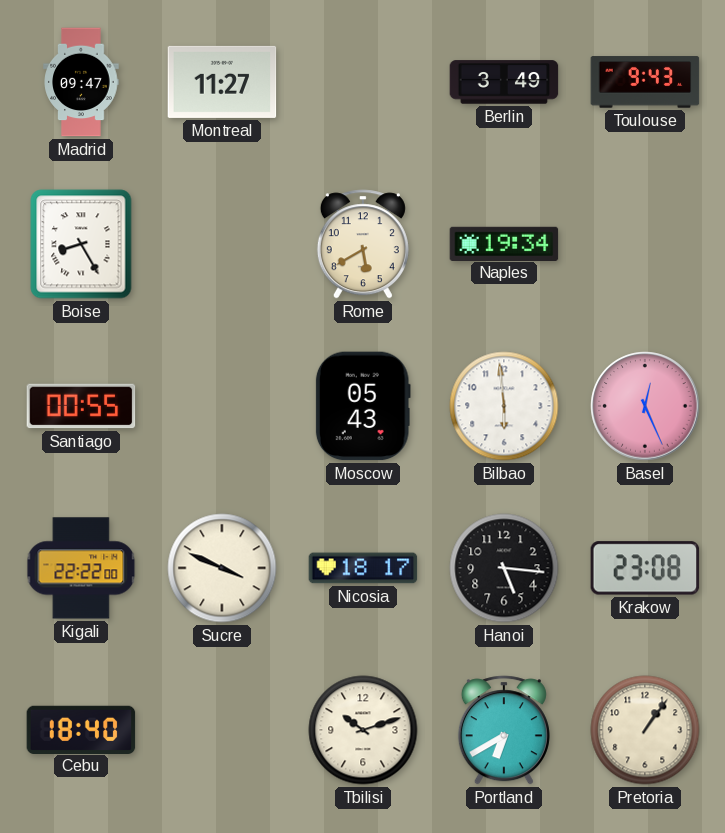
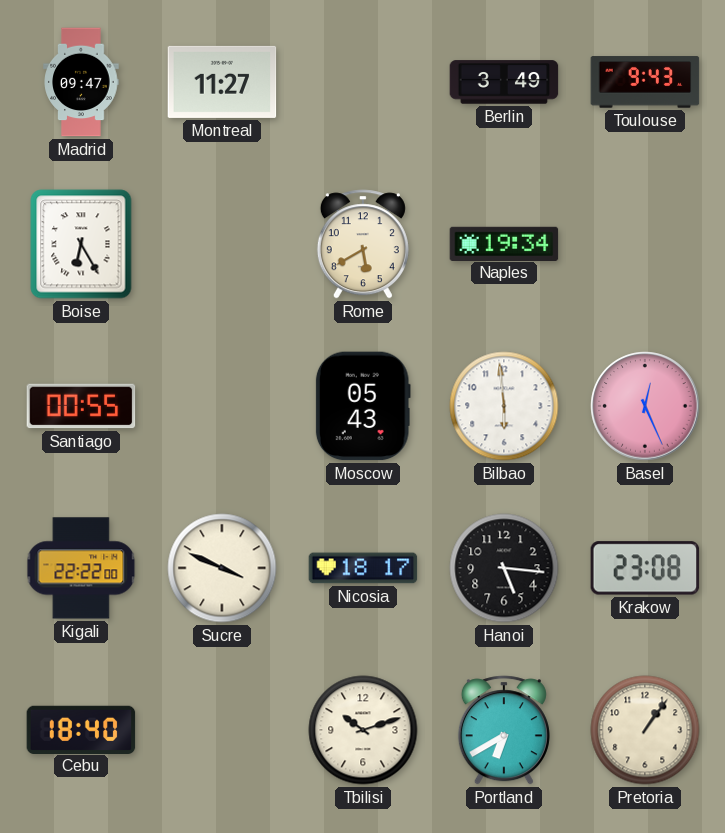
Boise: 8:25 -> 6:25 (81, 244)
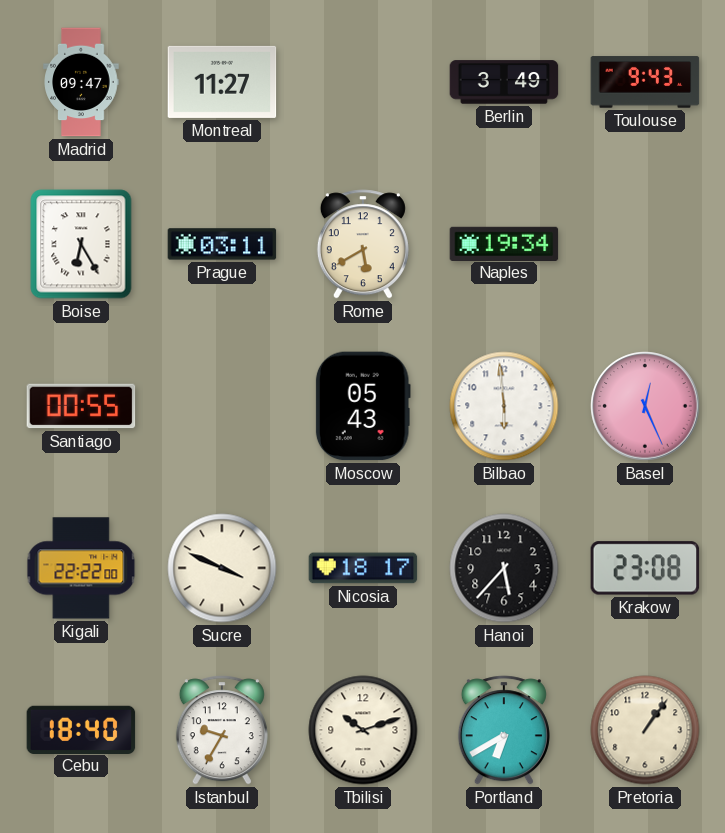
Prague: none -> 03:11 (222, 244)
Hanoi: 5:16 -> 5:37 (504, 568)
Istanbul: none -> 9:35 (222, 730)
